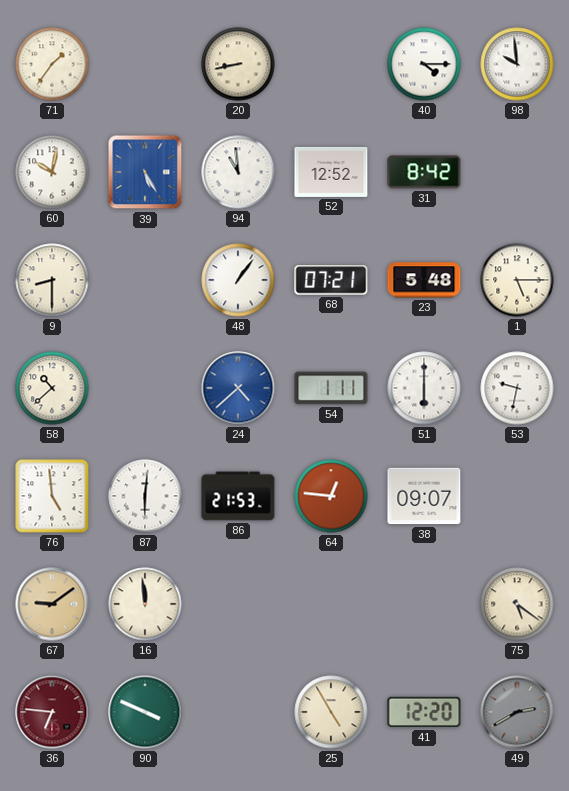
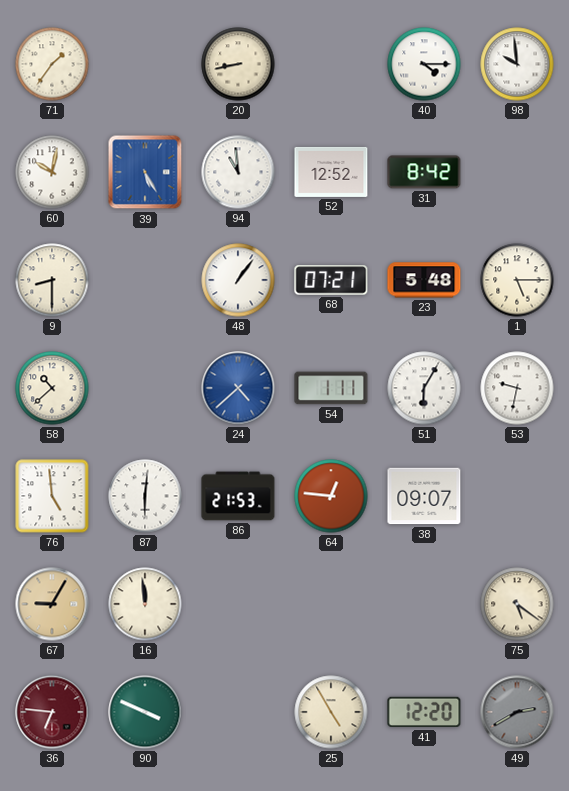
51: 6:00 -> 6:05 (424, 388)
67: 9:09 -> 9:05 (52, 604)
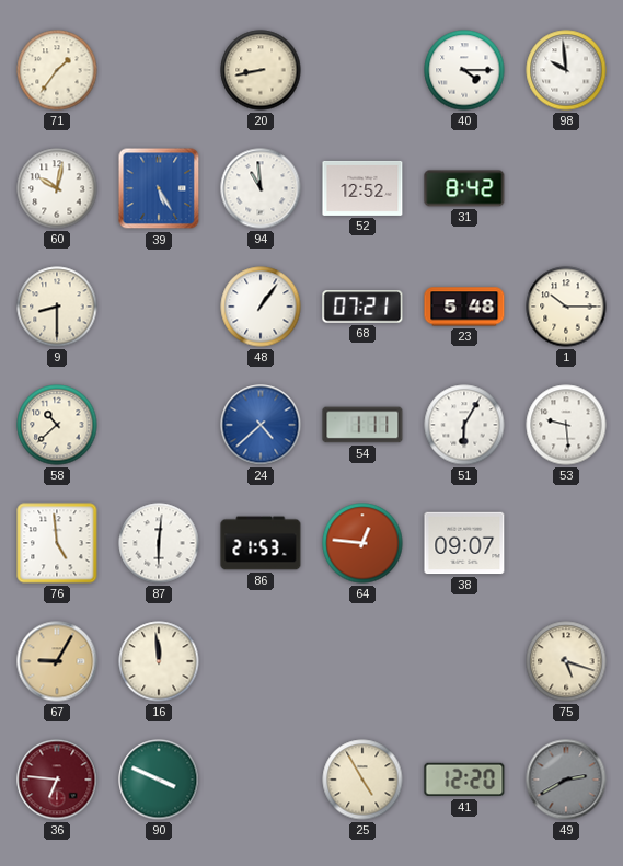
1: 5:15 -> 10:15 (566, 307)
53: 9:32 -> 9:29 (566, 425)
75: 5:21 -> 5:18 (566, 661)
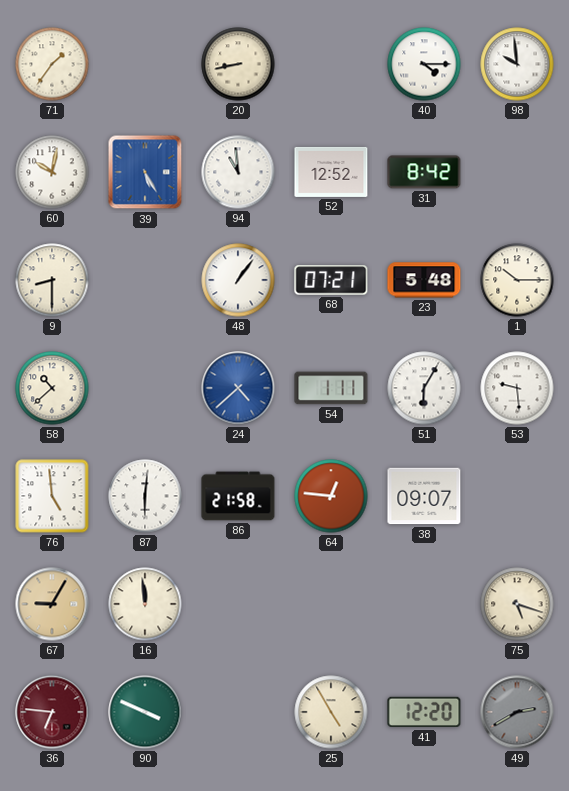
86: 21:53 -> 21:58 (238, 496)
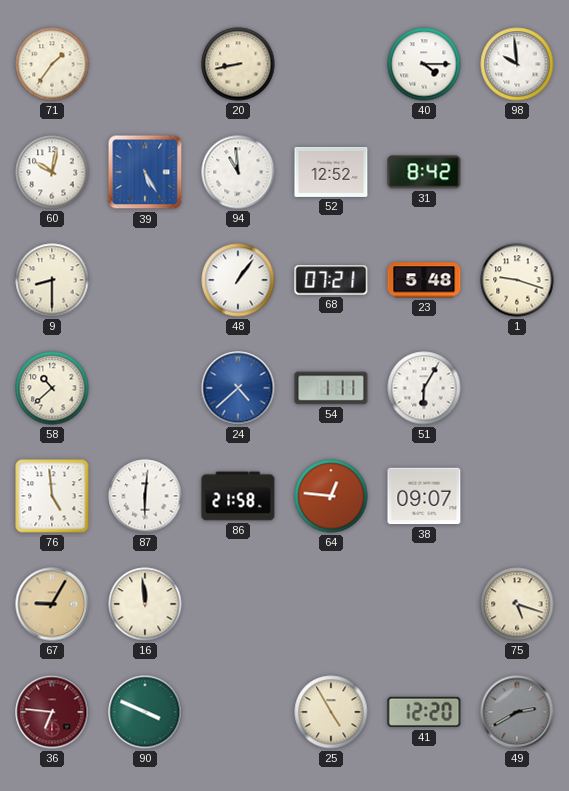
1: 10:15 -> 9:18 (517, 280)
53: 9:29 -> none (517, 388)
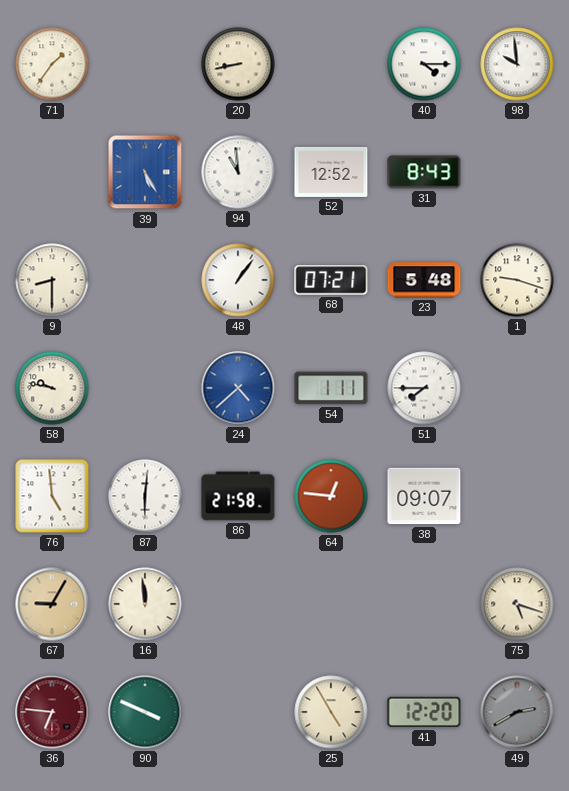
60: 10:02 -> none (52, 172)
31: 8:42 -> 8:43 (424, 172)
58: 10:38 -> 9:47 (52, 388)
51: 6:05 -> 7:45 (424, 388)
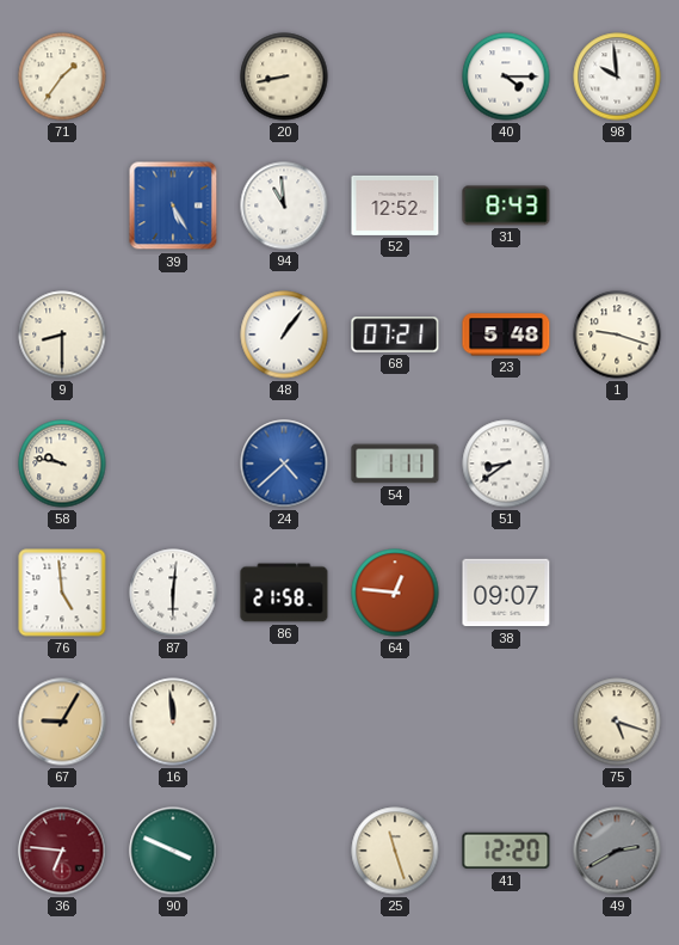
51: 7:45 -> 8:39 (506, 464)
25: 4:55 -> 11:27 (395, 851)
